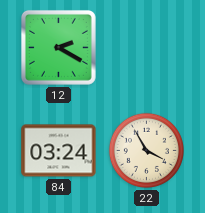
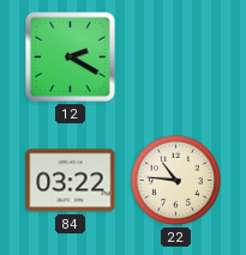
84: 03:24 -> 03:22 (71, 181)
22: 3:55 -> 10:46 (175, 180)
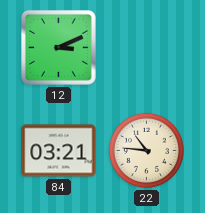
12: 2:20 -> 3:11 (58, 47)
84: 03:22 -> 03:21 (59, 151)
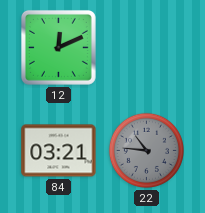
12: 3:11 -> 12:11 (58, 47)
22 dial: cream -> grey (146, 150)
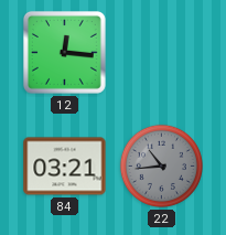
12: 12:11 -> 12:16 (64, 52)
22: 10:46 -> 10:44 (161, 165)
